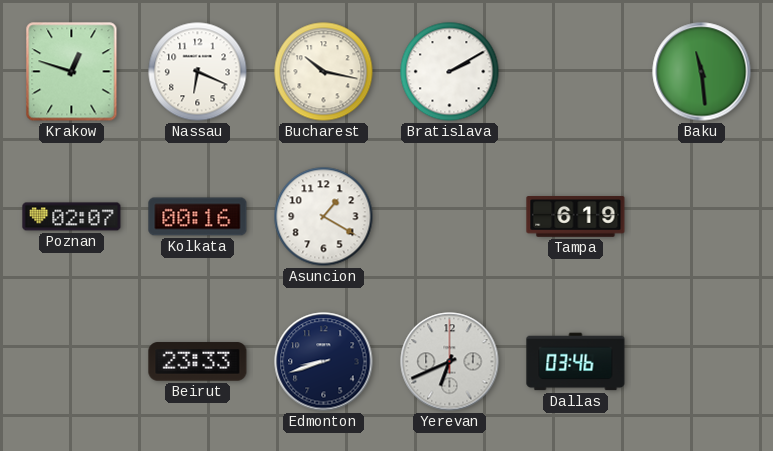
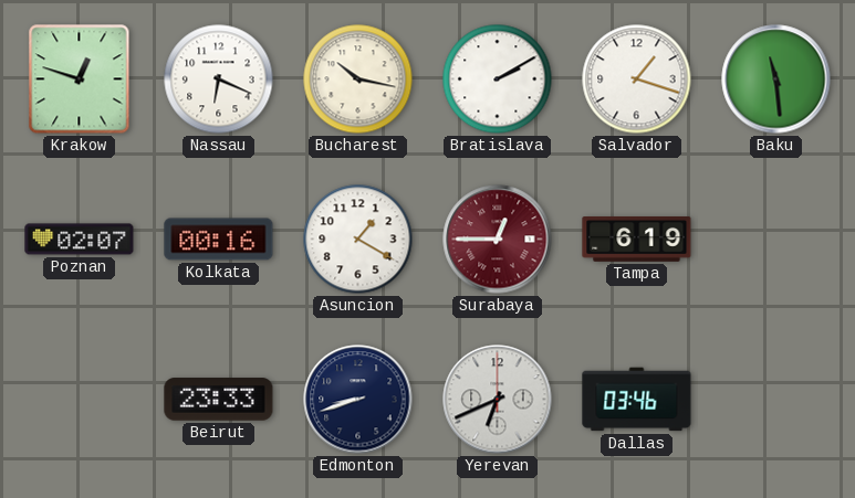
Salvador: none -> 1:18 (637, 80)
Surabaya: none -> 12:45 (498, 240)
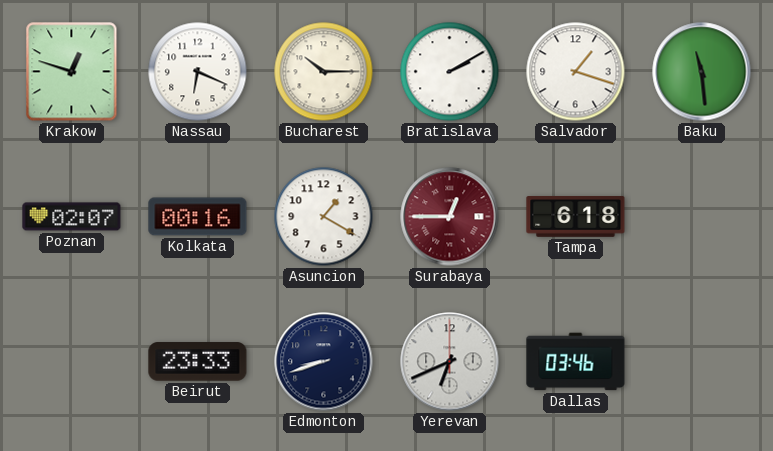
Bucharest: 10:17 -> 10:15 (324, 72)
Tampa: 6:19 -> 6:18 (576, 217)
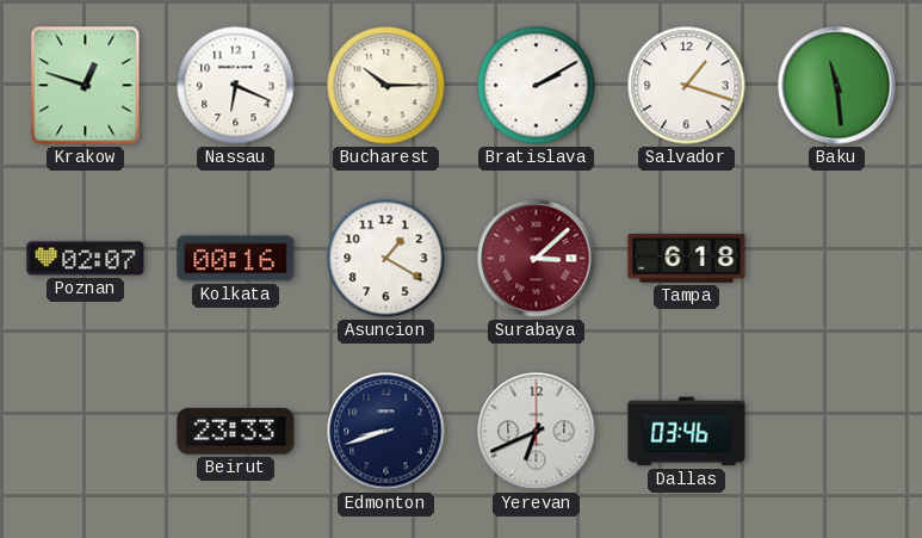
Surabaya: 12:45 -> 3:08 (537, 259)
